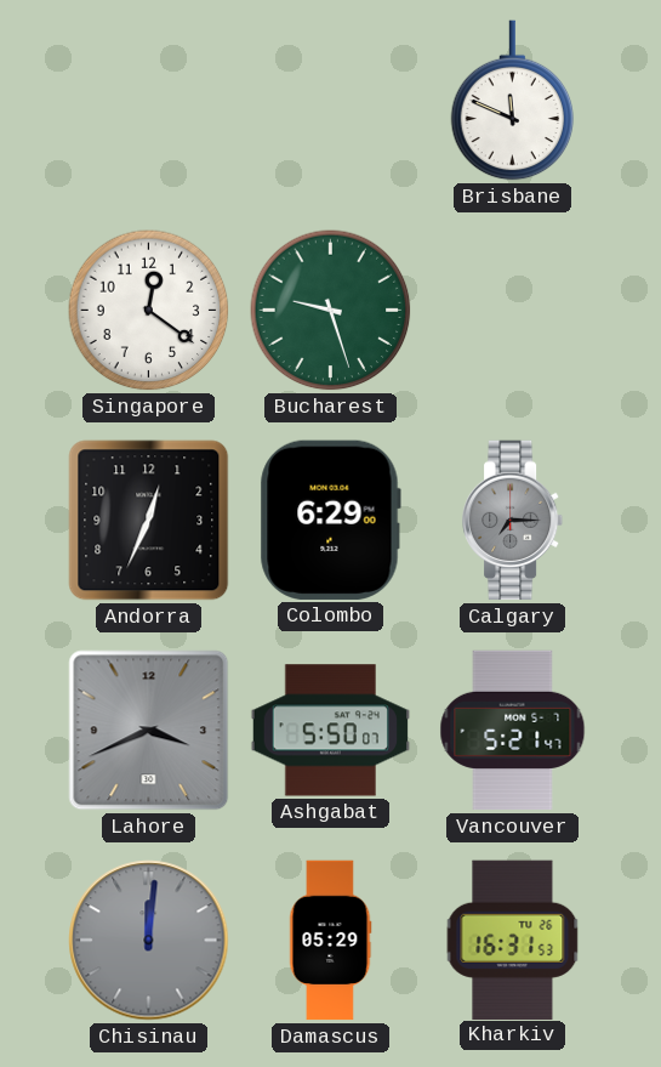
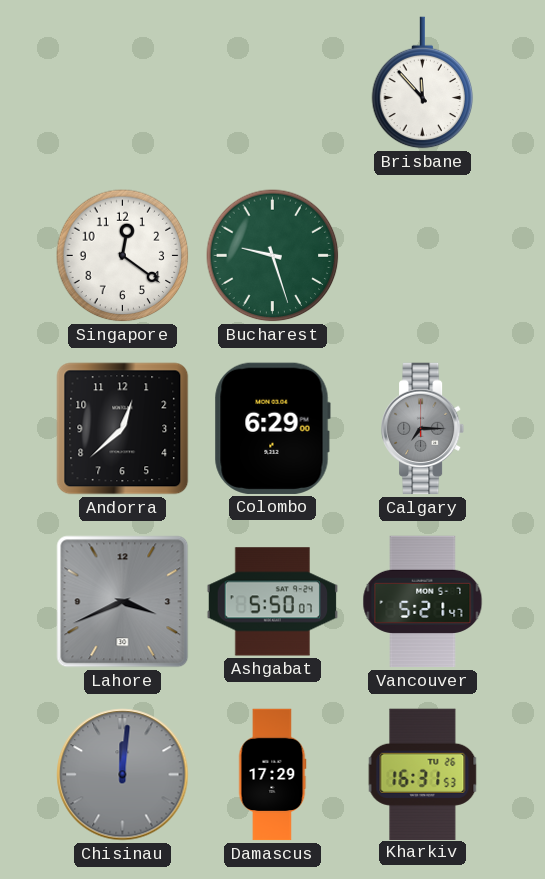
Brisbane: 11:49 -> 11:53 (423, 83)
Andorra: 12:34 -> 12:38 (123, 429)
Damascus: 05:29 -> 17:29 (272, 775)
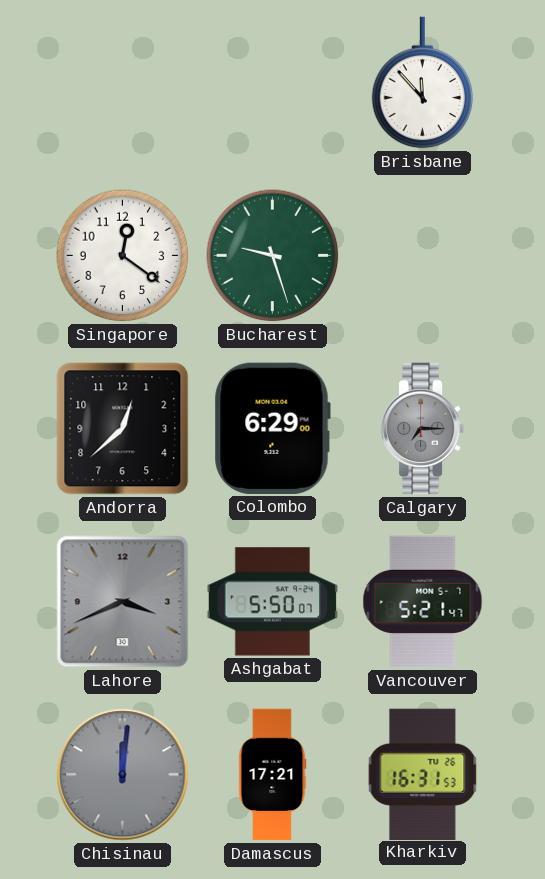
Damascus: 17:29 -> 17:21 (272, 775)
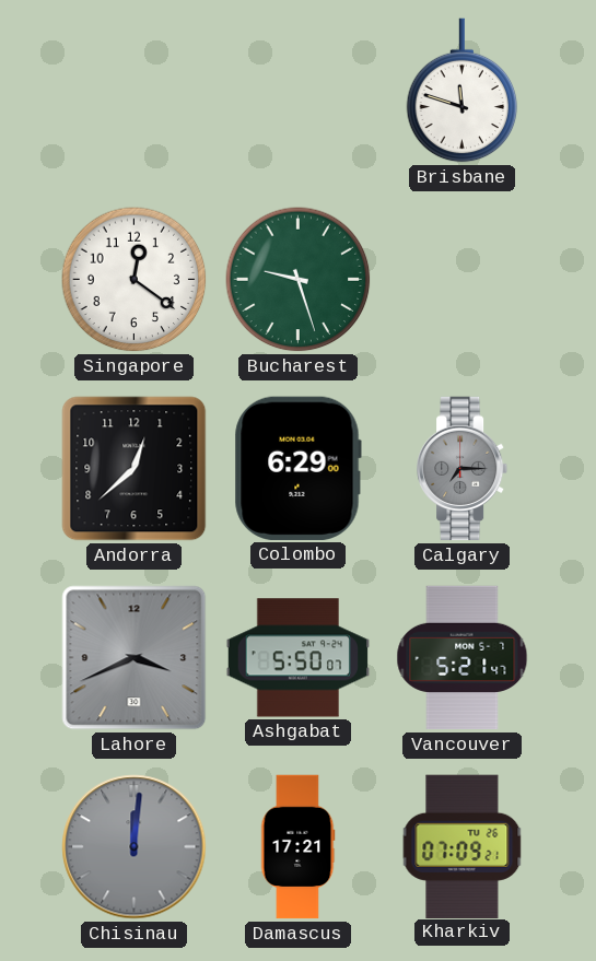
Brisbane: 11:53 -> 11:48 (463, 91)
Kharkiv: 16:31 -> 07:09 (463, 846)
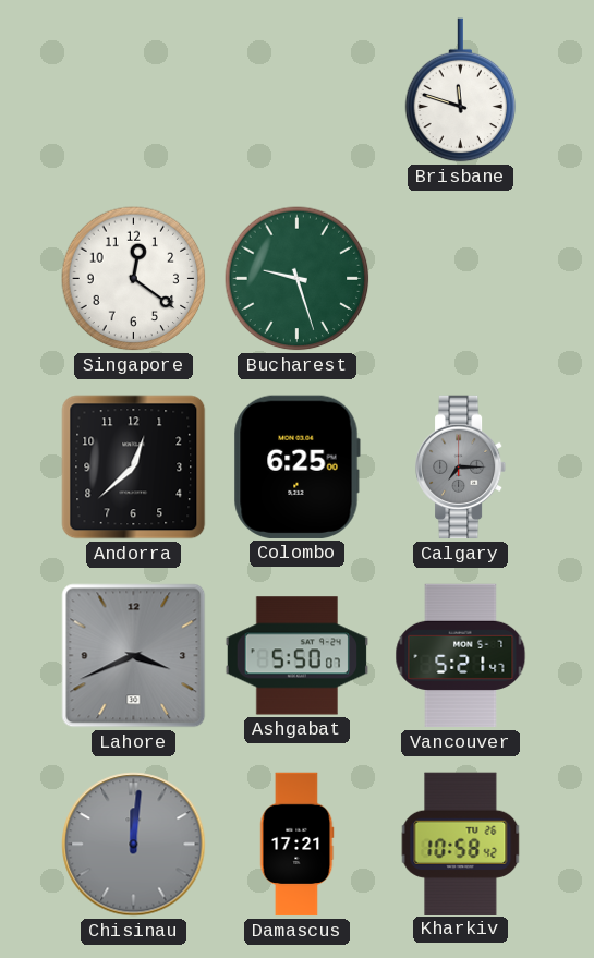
Colombo: 6:29 -> 6:25 (296, 466)
Kharkiv: 07:09 -> 10:58 (461, 844)
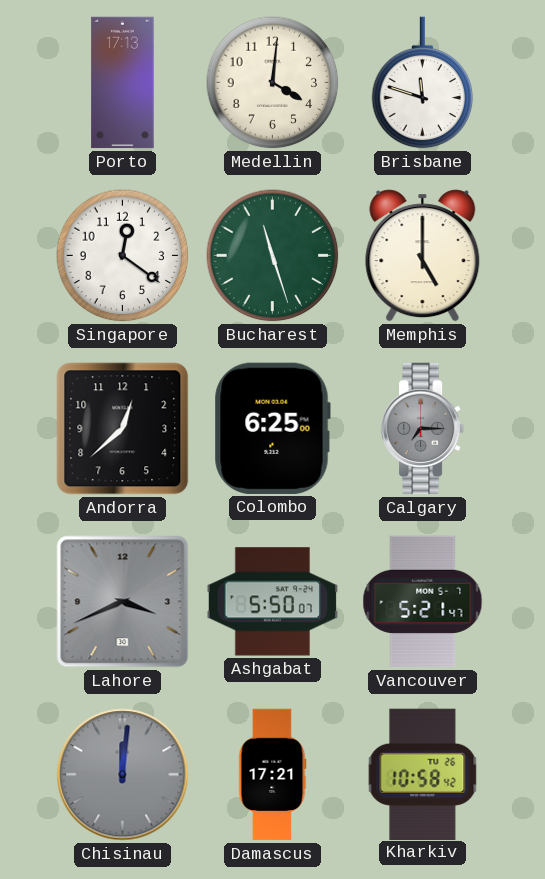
Porto: none -> 17:13 (123, 83)
Medellin: none -> 4:01 (273, 83)
Bucharest: 9:27 -> 11:27 (273, 256)
Memphis: none -> 5:00 (423, 256)
